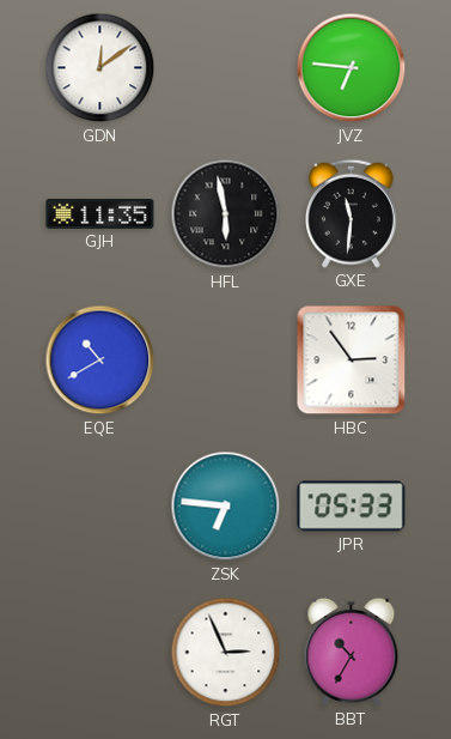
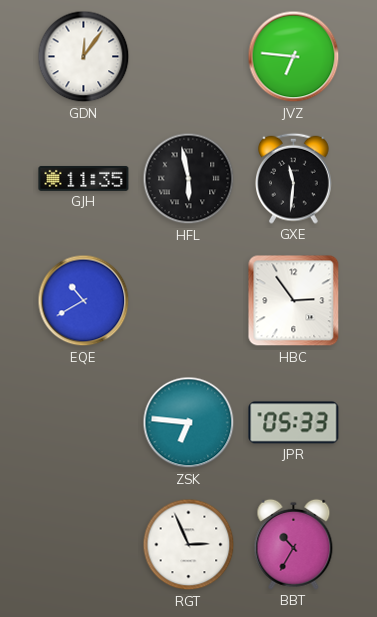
GDN: 12:09 -> 12:06 (84, 57)
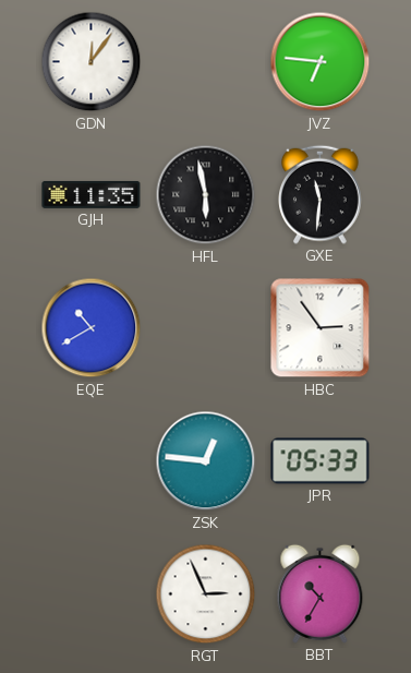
ZSK: 6:46 -> 12:46 (206, 461)
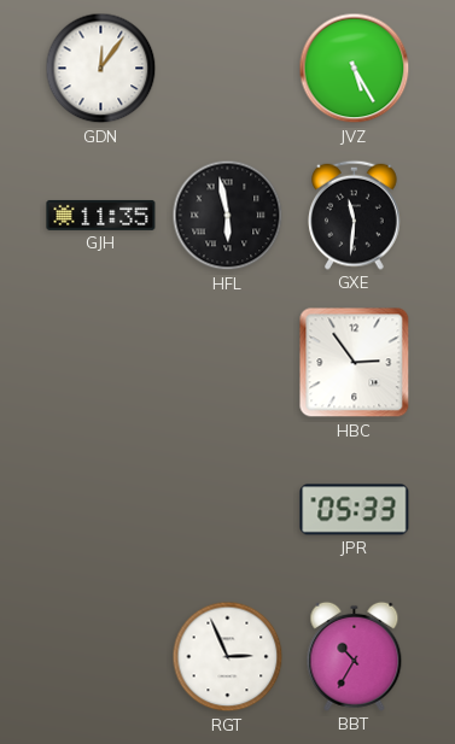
JVZ: 6:46 -> 5:25 (355, 69)
EQE: 10:40 -> none (92, 328)
ZSK: 12:46 -> none (206, 461)
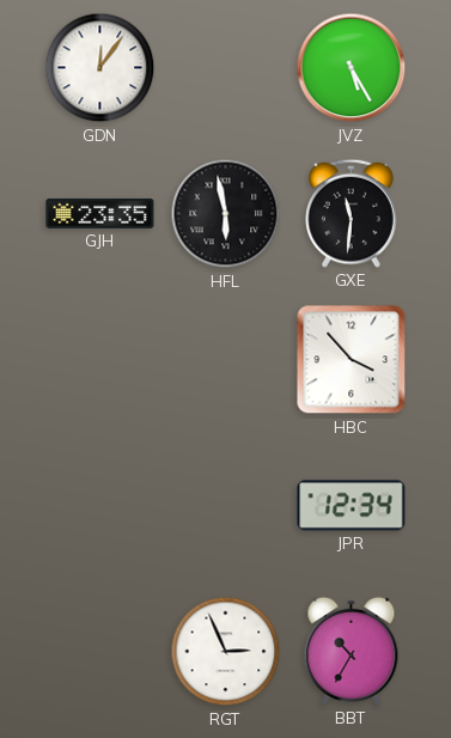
GJH: 11:35 -> 23:35 (100, 214)
HBC: 2:54 -> 3:53 (352, 360)
JPR: 05:33 -> 12:34 (352, 506)
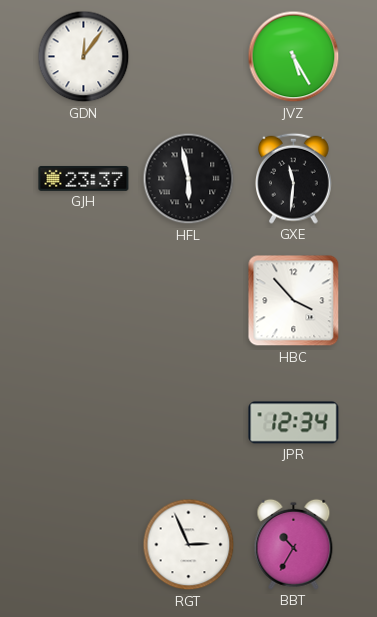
GJH: 23:35 -> 23:37 (84, 179)
